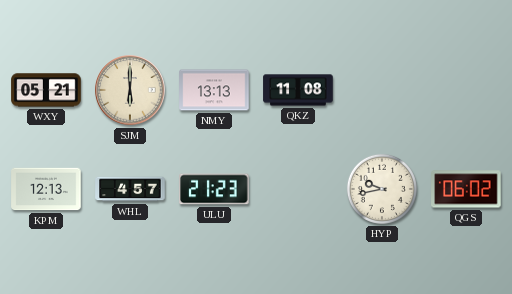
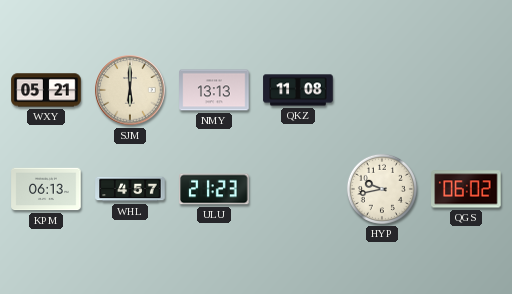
KPM: 12:13 -> 06:13 (46, 189)
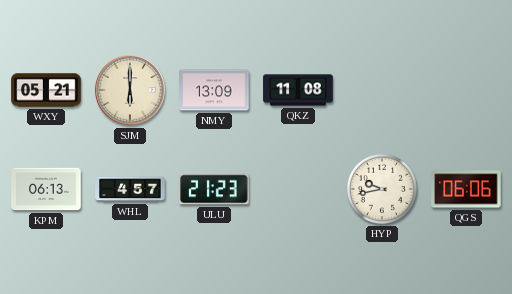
NMY: 13:13 -> 13:09 (214, 90)
QGS: 06:02 -> 06:06 (466, 189)
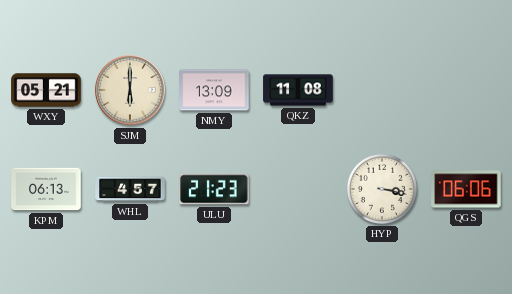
HYP: 9:43 -> 3:17 (382, 189)
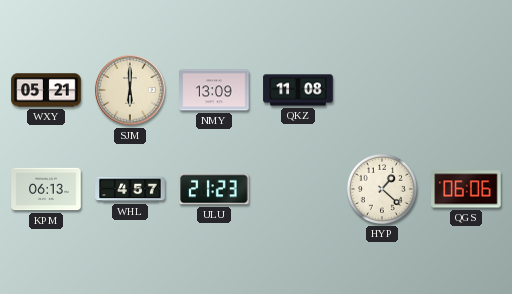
HYP: 3:17 -> 1:22 (382, 189)
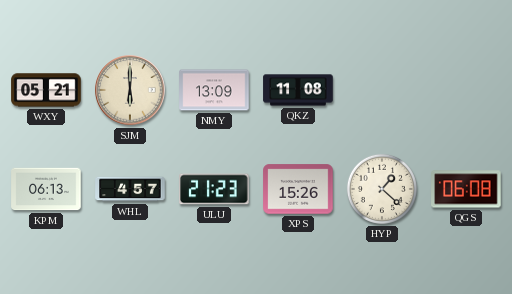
XPS: none -> 15:26 (298, 189)
QGS: 06:06 -> 06:08 (466, 189)
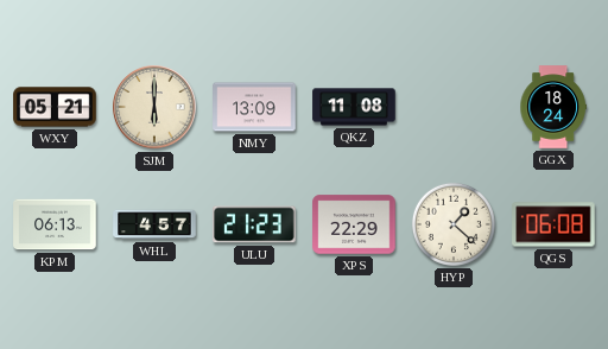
GGX: none -> 18:24 (553, 107)
XPS: 15:26 -> 22:29 (354, 224)
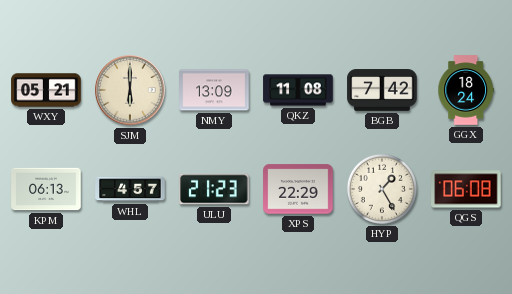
BGB: none -> 7:42 (382, 90)
HYP: 1:22 -> 1:25 (382, 189)
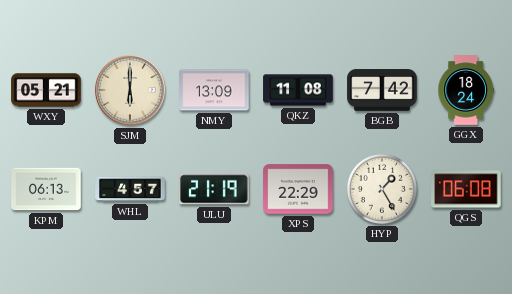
ULU: 21:23 -> 21:19 (214, 189)
